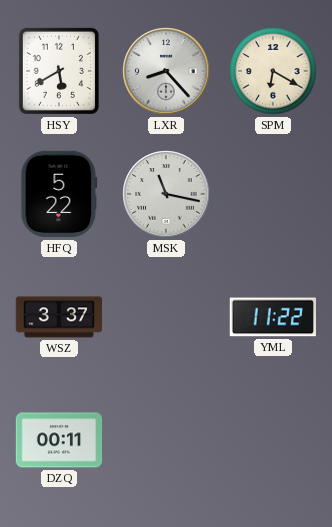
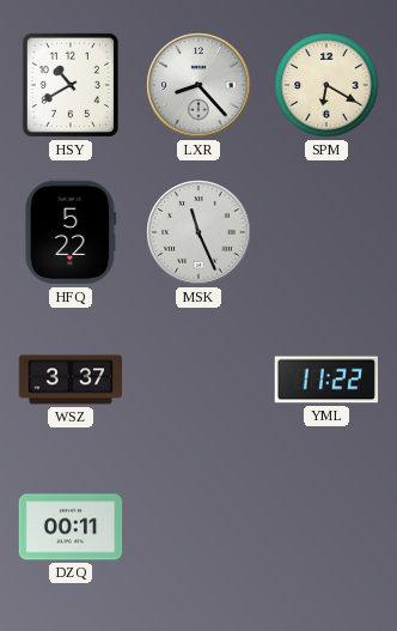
HSY: 5:40 -> 10:40 (71, 85)
MSK: 11:17 -> 11:26 (198, 232)
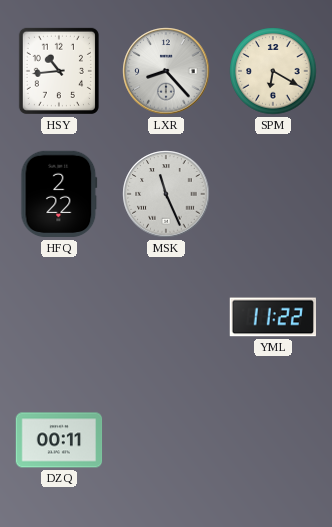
HSY: 10:40 -> 10:44 (59, 71)
HFQ: 5:22 -> 2:22 (59, 194)
WSZ: 3:37 -> none (71, 380)
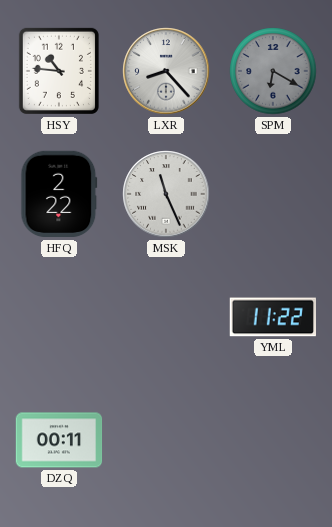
HSY: 10:44 -> 10:46 (59, 71)
SPM dial: cream -> grey (273, 71)
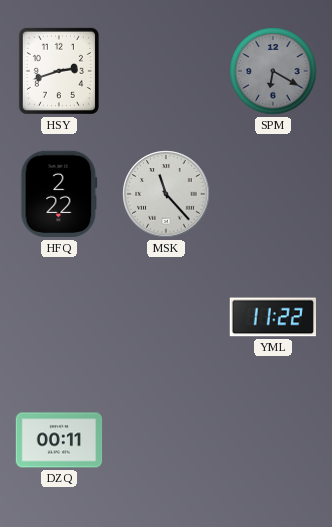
HSY: 10:46 -> 2:42 (59, 71)
LXR: 8:23 -> none (166, 71)
MSK: 11:26 -> 11:23 (166, 194)
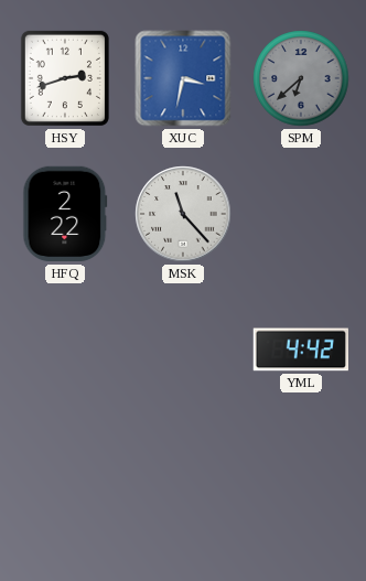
XUC: none -> 3:32 (183, 78)
SPM: 6:20 -> 6:38 (301, 78)
YML: 11:22 -> 4:42 (300, 349)
DZQ: 00:11 -> none (59, 440)
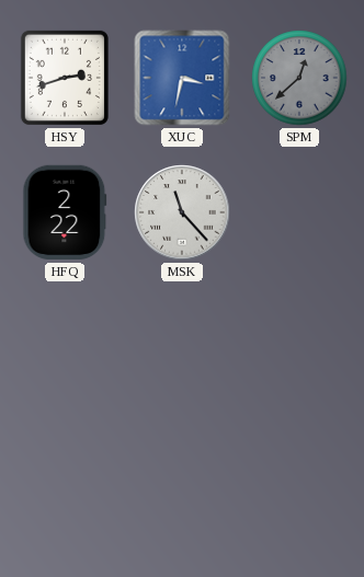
SPM: 6:38 -> 12:38 (299, 78)
YML: 4:42 -> none (300, 349)
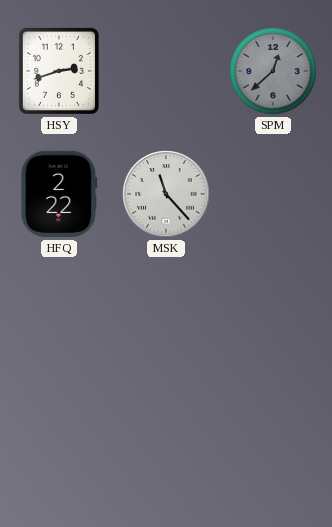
XUC: 3:32 -> none (182, 78)
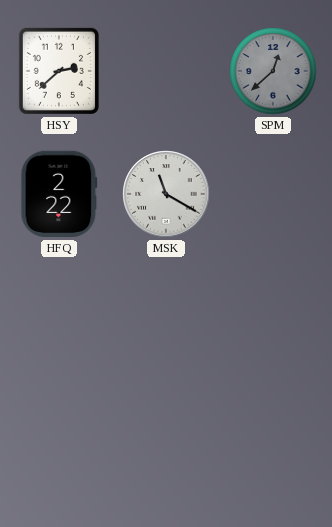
HSY: 2:42 -> 2:38 (59, 71)
MSK: 11:23 -> 11:20 (166, 194)
